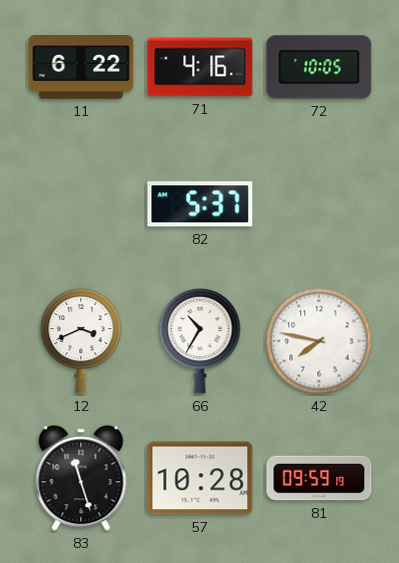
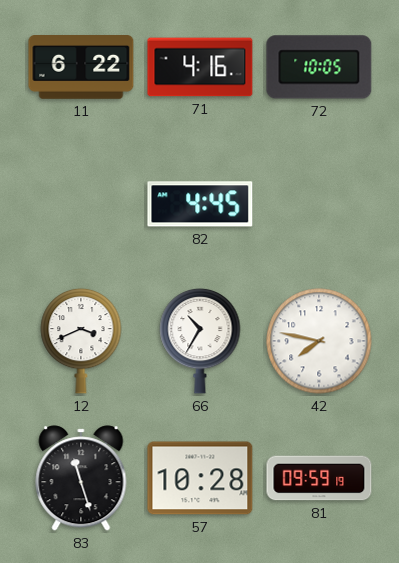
82: 5:37 -> 4:45 (200, 204)
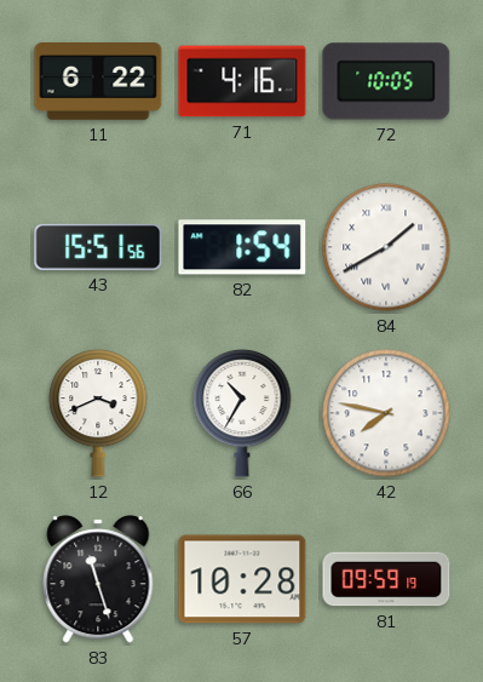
43: none -> 15:51 (98, 247)
82: 4:45 -> 1:54 (242, 247)
84: none -> 1:40 (386, 247)
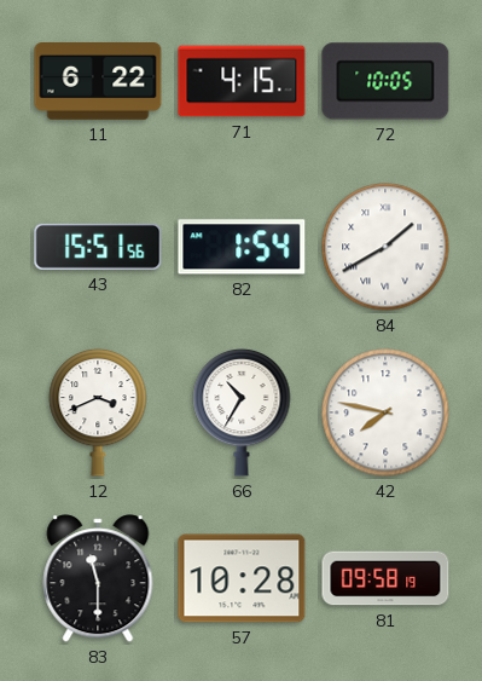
71: 4:16 -> 4:15 (242, 81)
83: 11:27 -> 11:30 (98, 578)
81: 09:59 -> 09:58 (385, 578)
